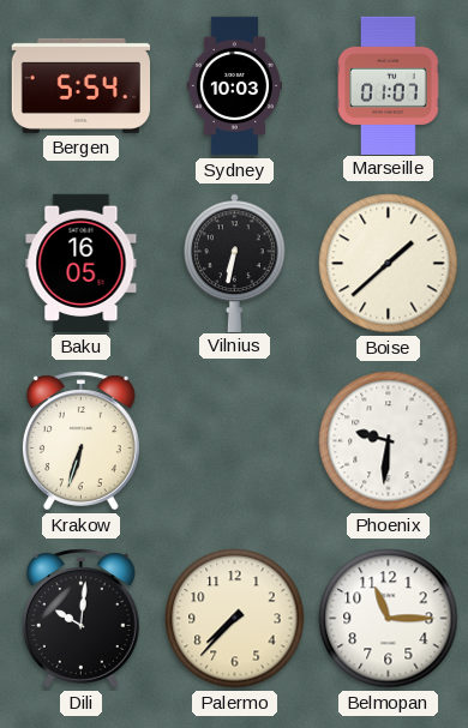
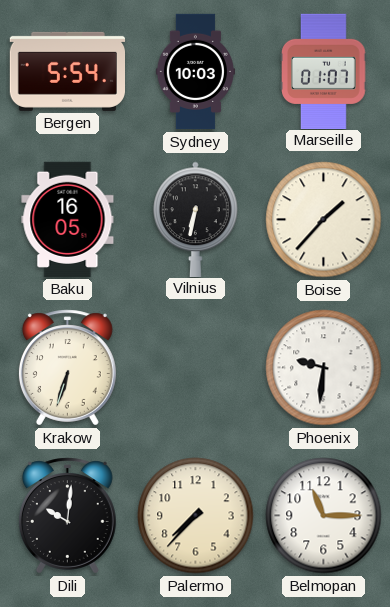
Boise: 1:38 -> 1:37 (324, 220)
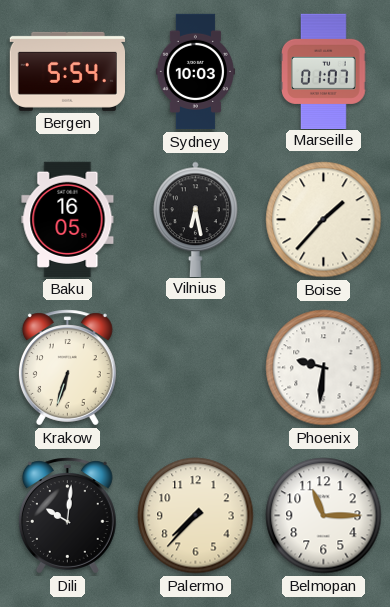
Vilnius: 6:32 -> 6:28 (196, 219)
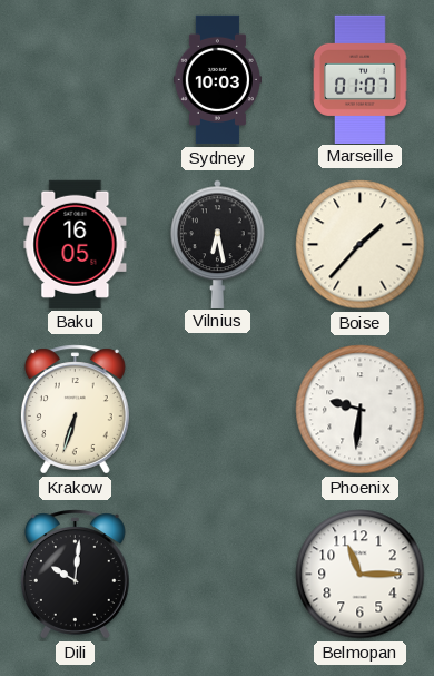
Bergen: 5:54 -> none (67, 71)
Palermo: 7:37 -> none (196, 516)
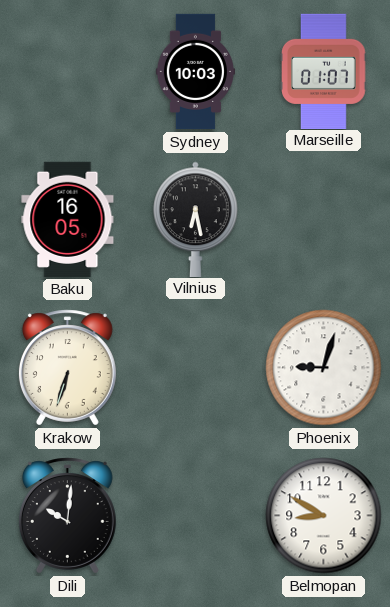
Boise: 1:37 -> none (361, 245)
Phoenix: 9:31 -> 9:03 (324, 368)
Belmopan: 11:15 -> 8:50 (324, 516)
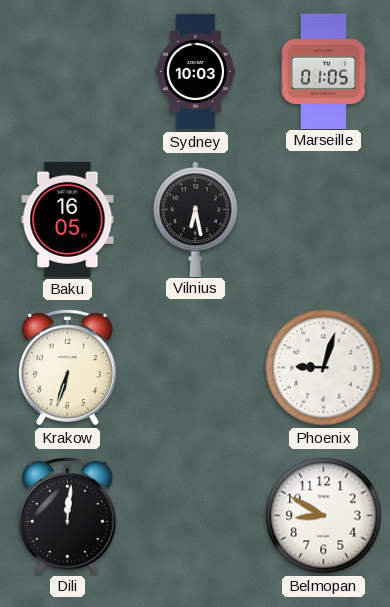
Marseille: 01:07 -> 01:05 (324, 71)
Dili: 10:01 -> 12:01 (67, 516)
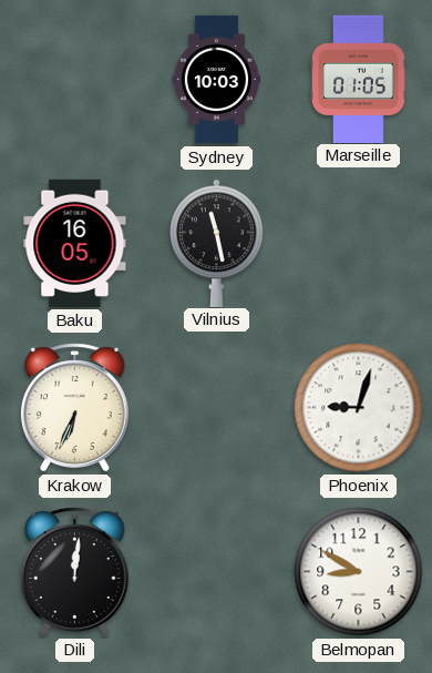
Vilnius: 6:28 -> 11:28 (217, 243)
Krakow: 6:33 -> 6:34 (74, 408)
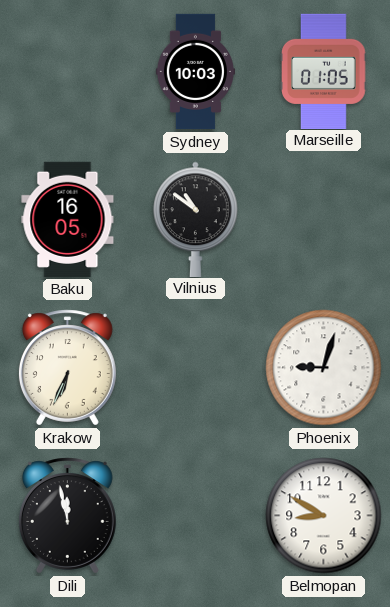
Vilnius: 11:28 -> 10:51 (196, 219)
Dili: 12:01 -> 11:58 (67, 516)
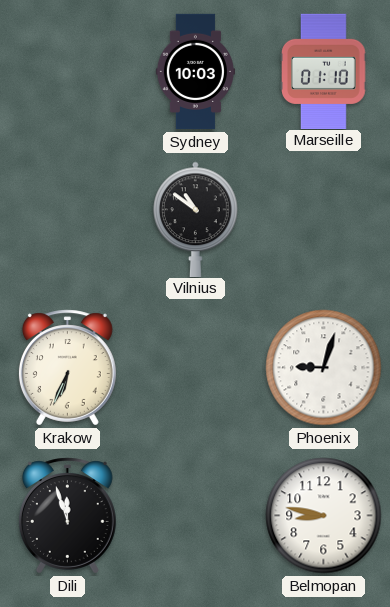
Marseille: 01:05 -> 01:10 (324, 71)
Baku: 16:05 -> none (68, 219)
Dili: 11:58 -> 11:57 (67, 516)
Belmopan: 8:50 -> 8:47 (324, 516)
